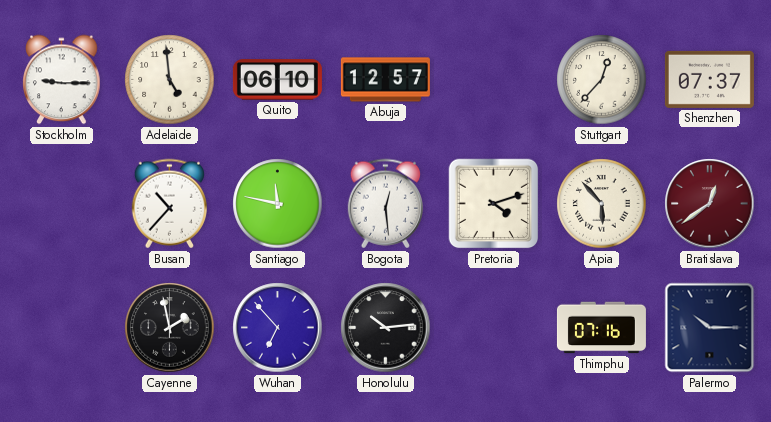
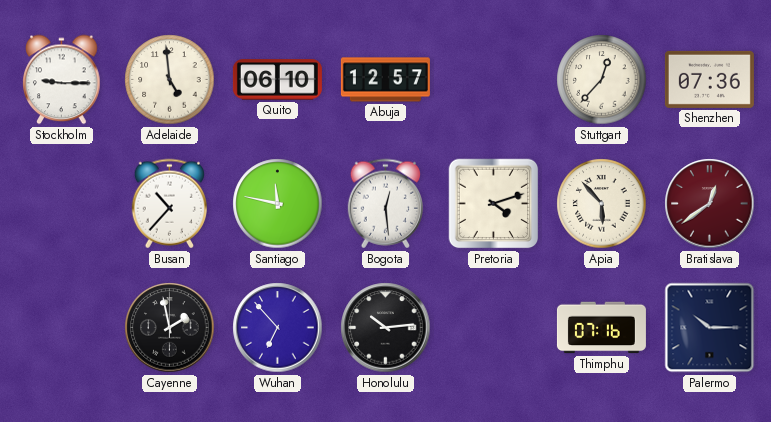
Shenzhen: 07:37 -> 07:36 (709, 79)
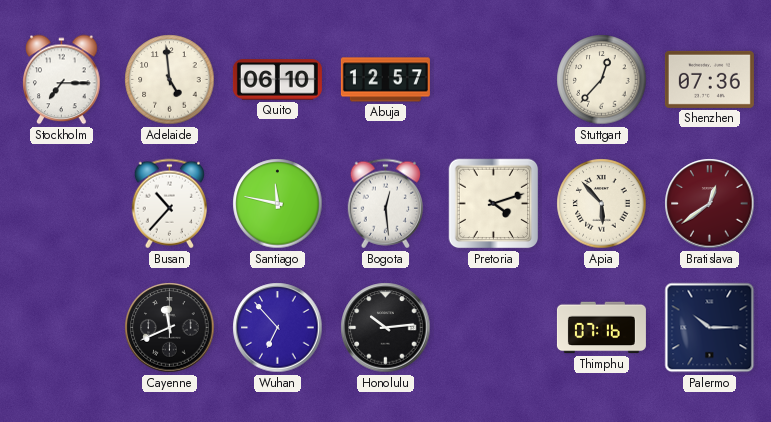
Stockholm: 9:15 -> 7:15 (62, 80)
Cayenne: 1:58 -> 11:41 (170, 328)
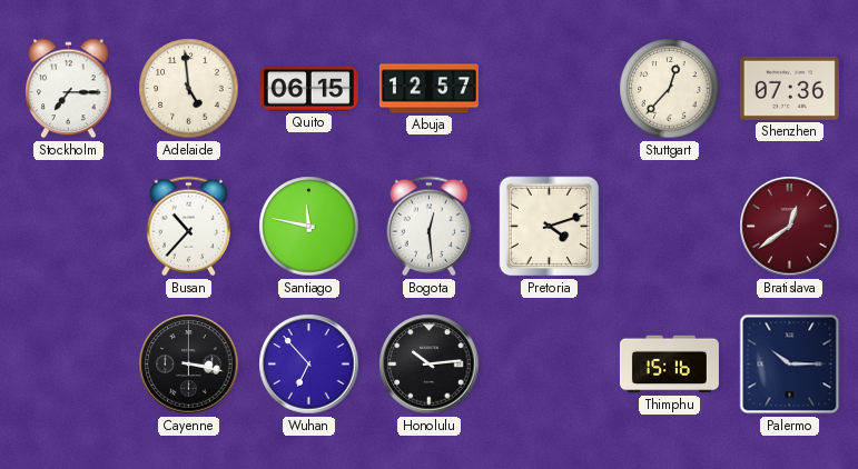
Quito: 06:10 -> 06:15 (308, 89)
Apia: 5:53 -> none (602, 204)
Cayenne: 11:41 -> 3:17 (189, 365)
Thimphu: 07:16 -> 15:16 (669, 365)
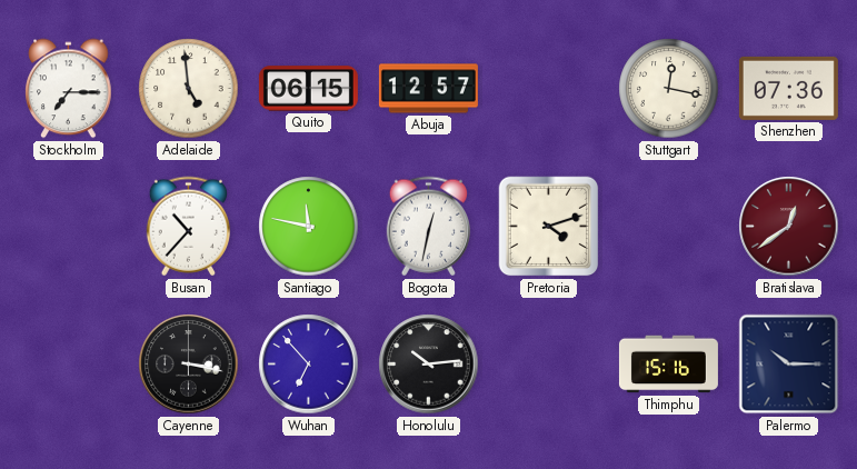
Stuttgart: 12:37 -> 12:17 (669, 89)
Bogota: 12:29 -> 12:32 (428, 227)
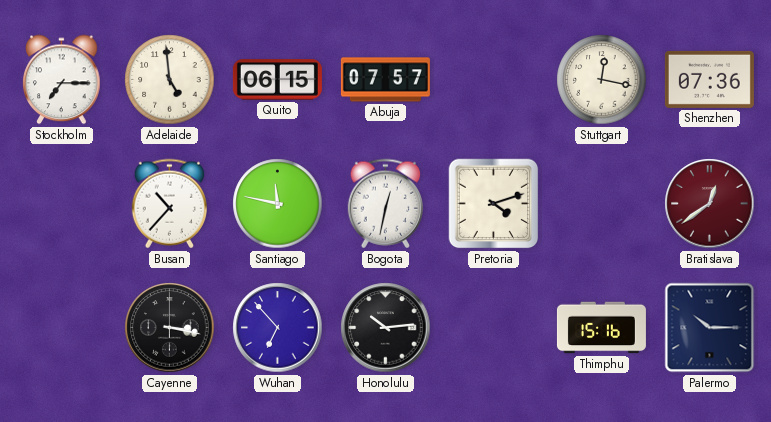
Abuja: 12:57 -> 07:57 (385, 80)
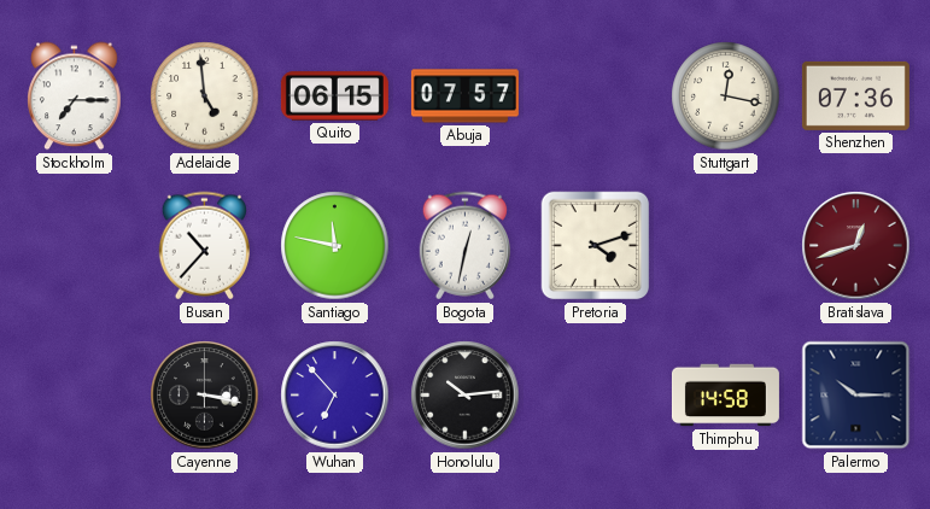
Bratislava: 12:39 -> 12:42 (856, 246)
Thimphu: 15:16 -> 14:58 (725, 396)
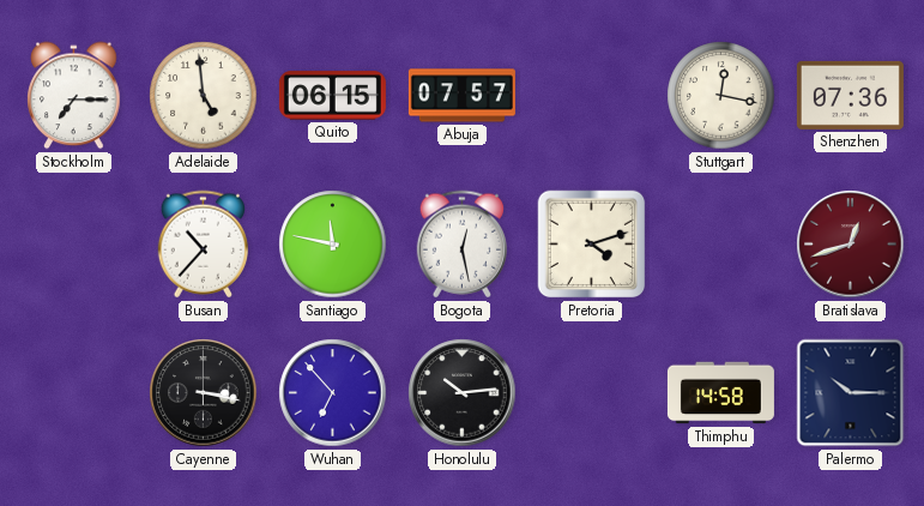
Bogota: 12:32 -> 12:28 (461, 245)
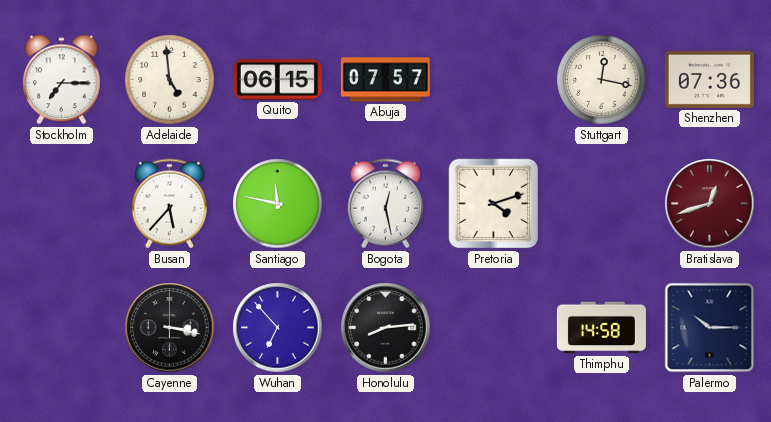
Busan: 10:37 -> 5:37 (169, 204)
Honolulu: 10:14 -> 8:14 (386, 328)
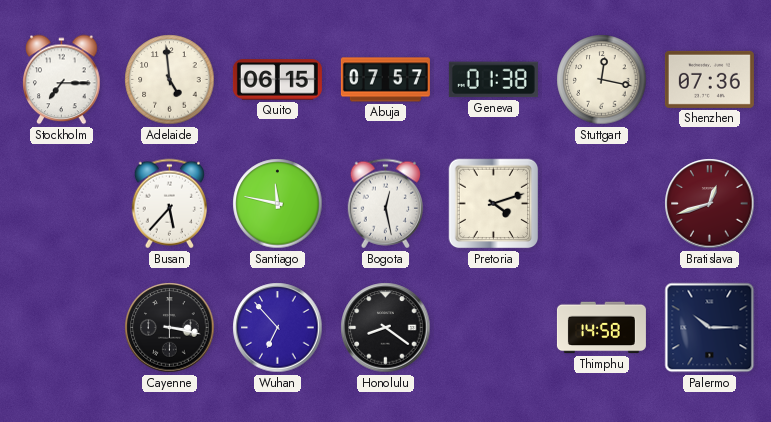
Geneva: none -> 01:38 (493, 80)
Honolulu: 8:14 -> 8:21 (386, 328)
